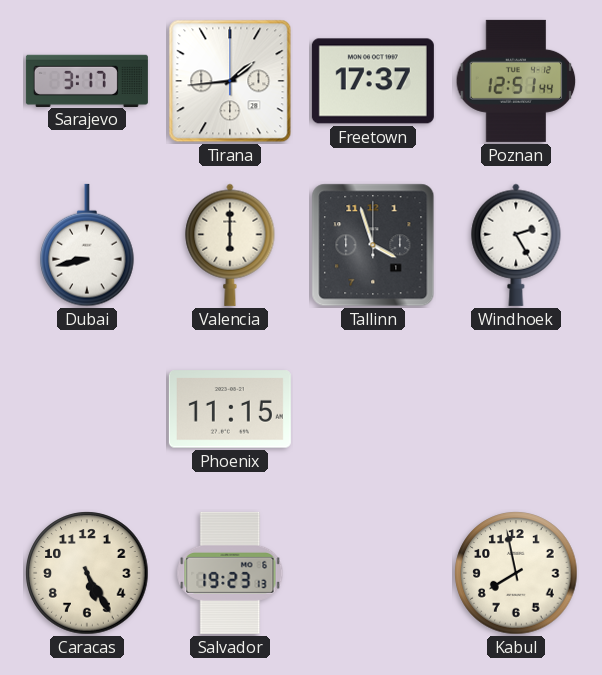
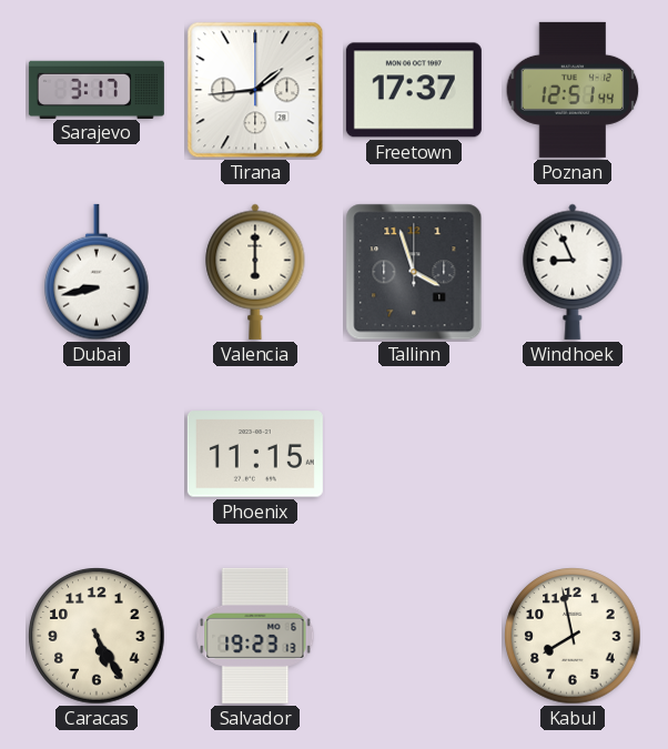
Windhoek: 2:25 -> 8:56 (573, 272)
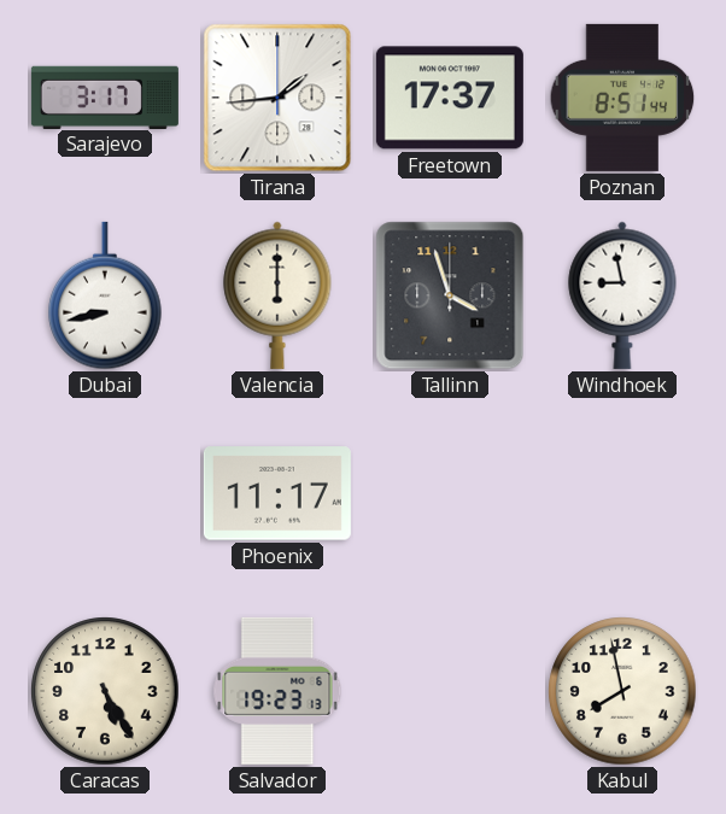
Poznan: 12:51 -> 8:51 (622, 98)
Windhoek: 8:56 -> 8:58 (622, 295)
Phoenix: 11:15 -> 11:17 (277, 493)
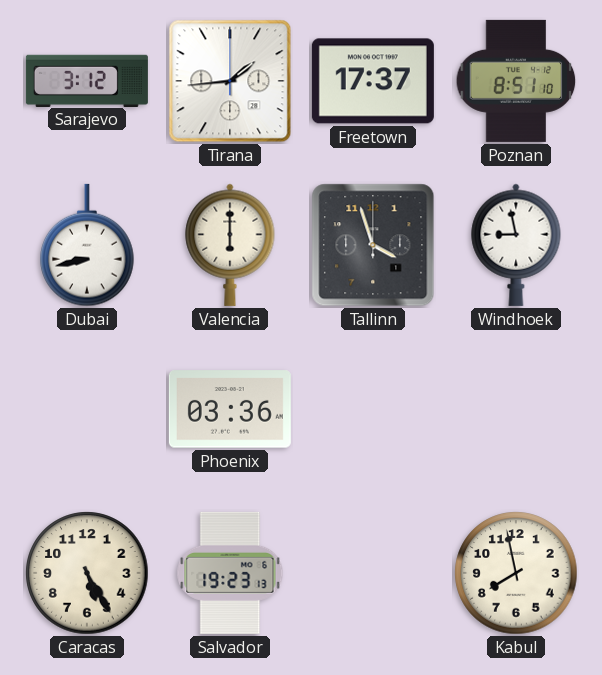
Sarajevo: 3:17 -> 3:12 (87, 80)
Poznan: 8:51:44 -> 8:51:10 (516, 81)
Phoenix: 11:17 -> 03:36 (230, 409)
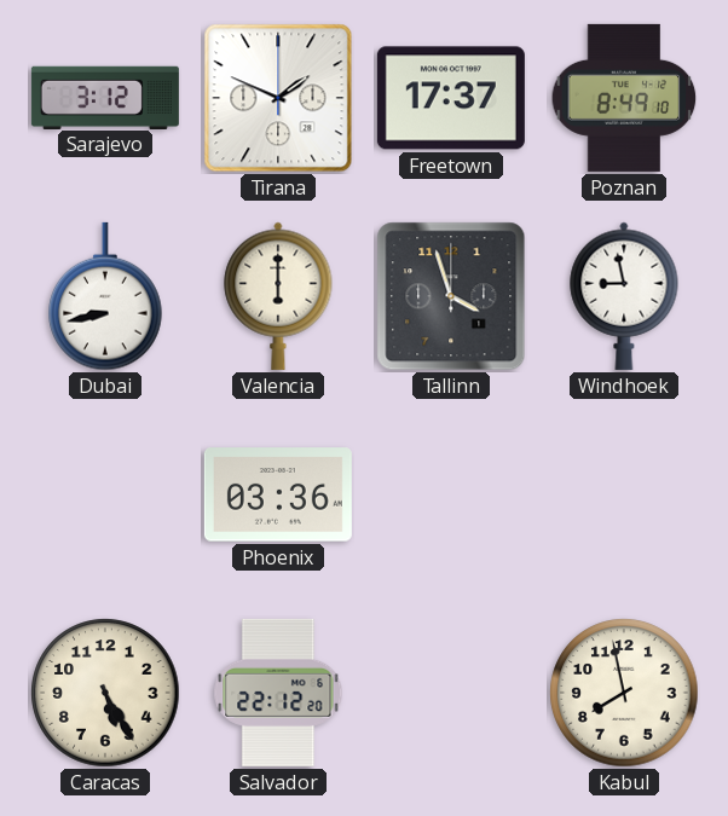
Tirana: 1:44 -> 1:49 (278, 98)
Poznan: 8:51 -> 8:49 (624, 98)
Salvador: 19:23 -> 22:12 (278, 693)
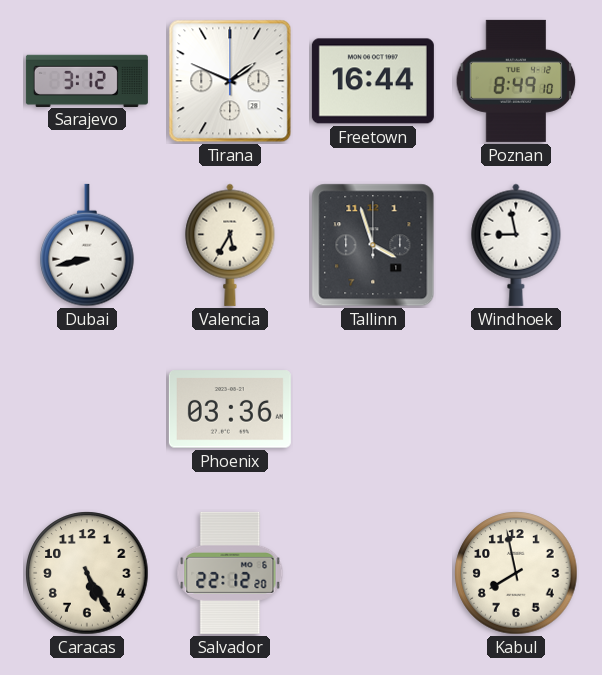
Freetown: 17:37 -> 16:44 (373, 81)
Valencia: 6:00 -> 5:35 (230, 245)
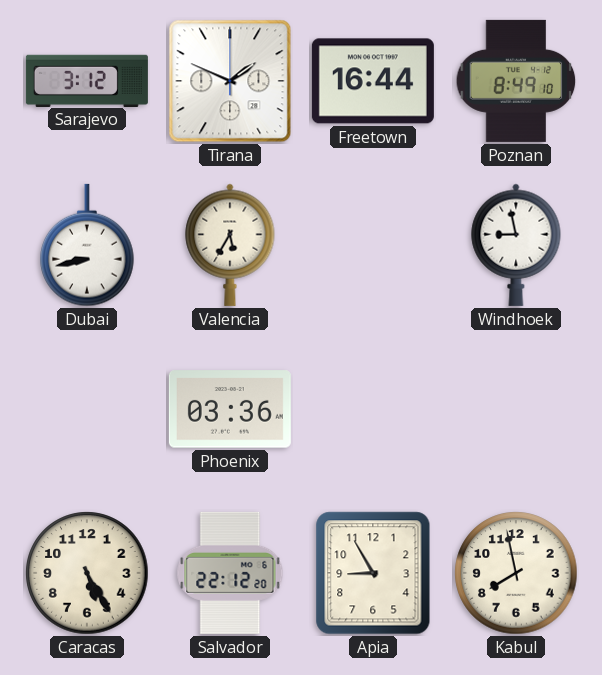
Tallinn: 3:57 -> none (373, 245)
Apia: none -> 8:55 (373, 573)
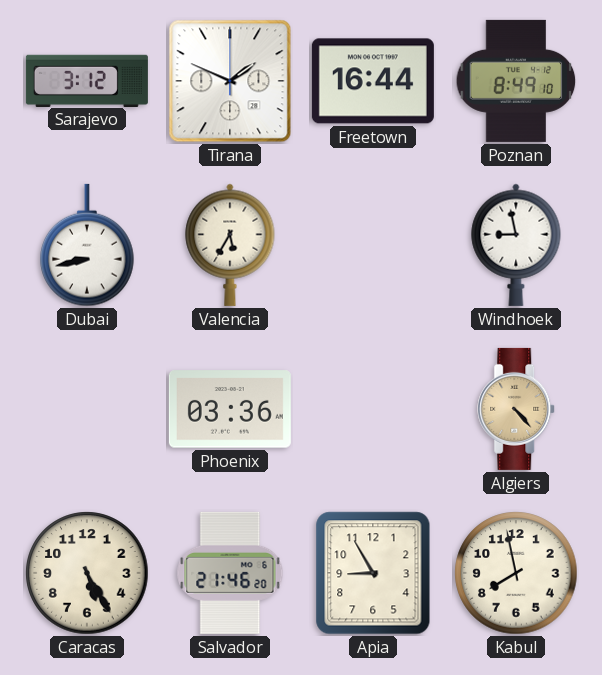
Algiers: none -> 4:23 (517, 409)
Salvador: 22:12 -> 21:46 (230, 573)
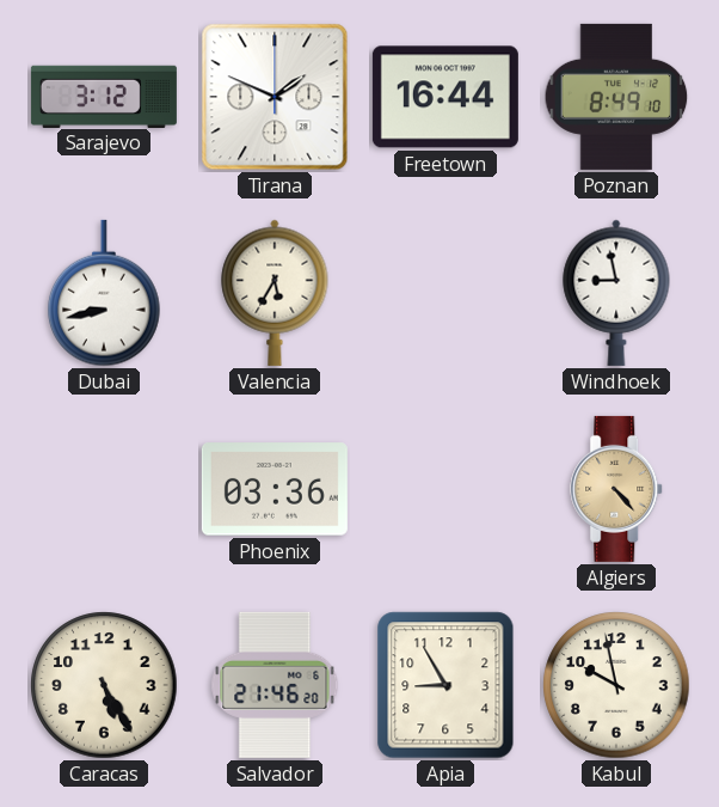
Kabul: 7:58 -> 9:58 (616, 685)
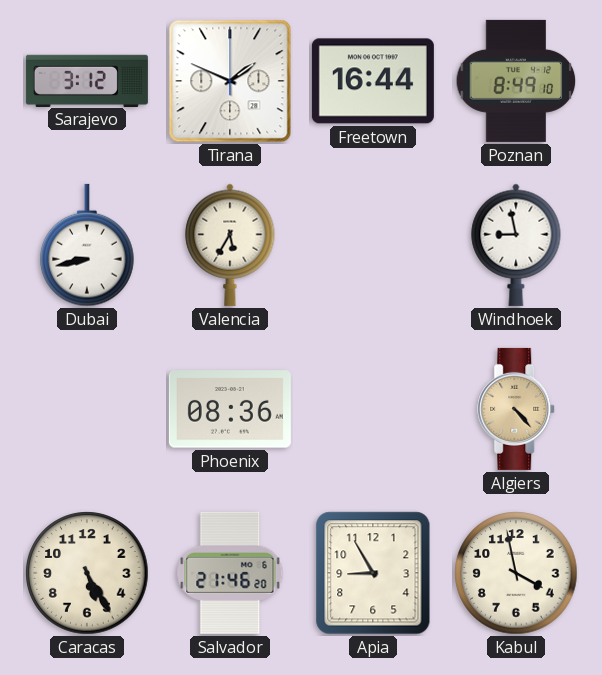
Phoenix: 03:36 -> 08:36 (230, 409)
Kabul: 9:58 -> 3:58 (516, 573)
